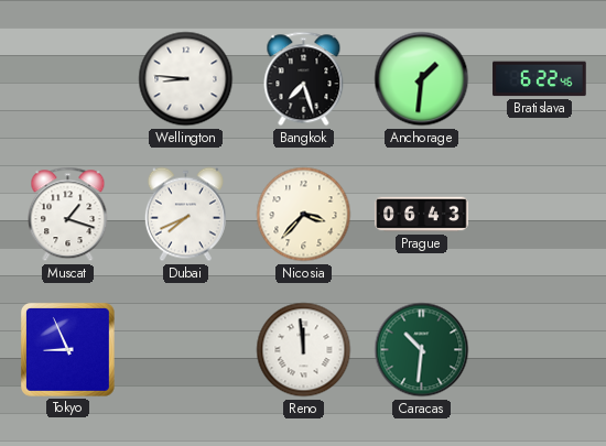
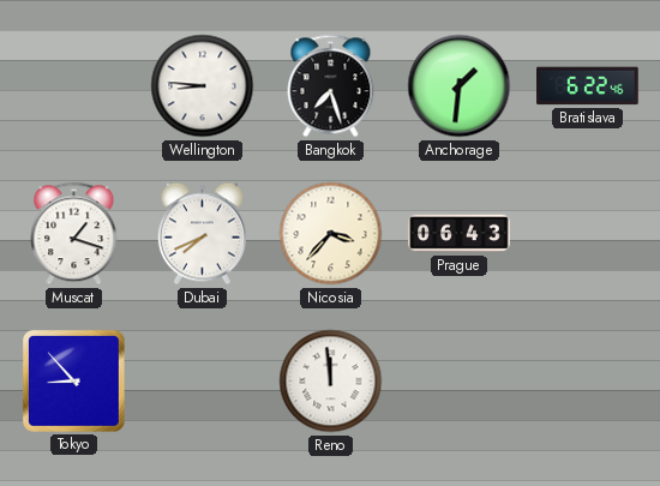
Tokyo: 8:56 -> 8:53 (73, 380)
Caracas: 10:31 -> none (422, 350)
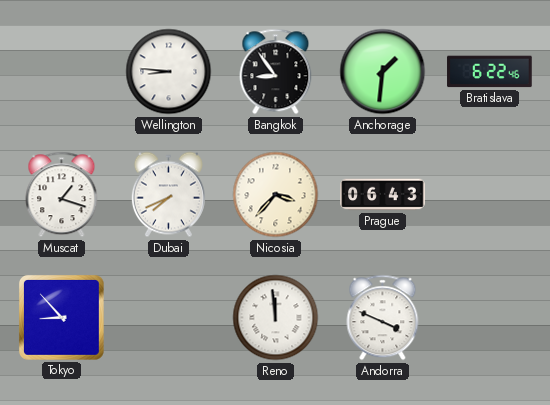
Bangkok: 7:27 -> 8:54 (276, 72)
Andorra: none -> 3:49 (383, 318)
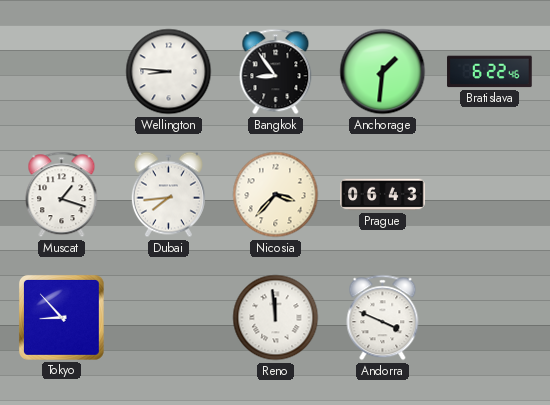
Dubai: 7:41 -> 7:44 (168, 195)
